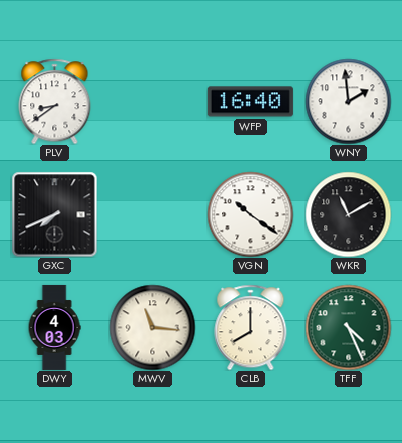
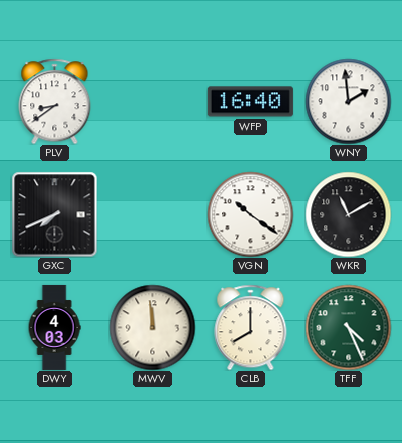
MWV: 11:16 -> 11:59 (152, 327)
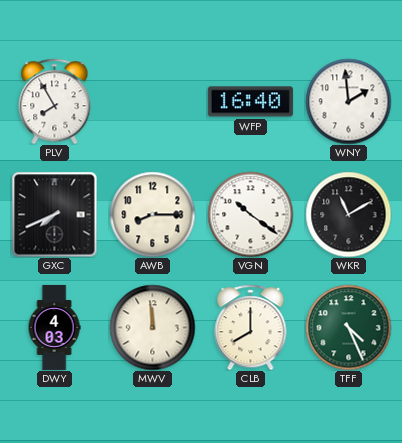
PLV: 8:39 -> 7:55 (55, 101)
AWB: none -> 8:15 (152, 214)
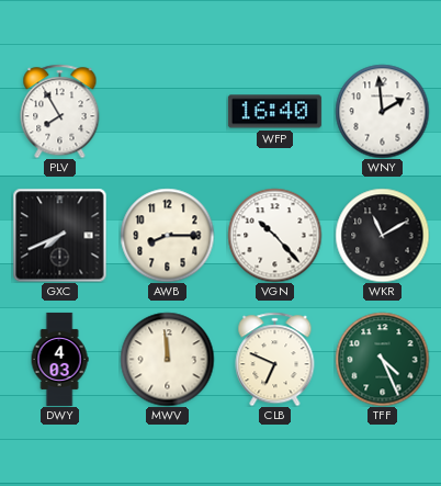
VGN: 10:21 -> 10:23 (274, 235)
CLB: 8:00 -> 6:49 (275, 359)
